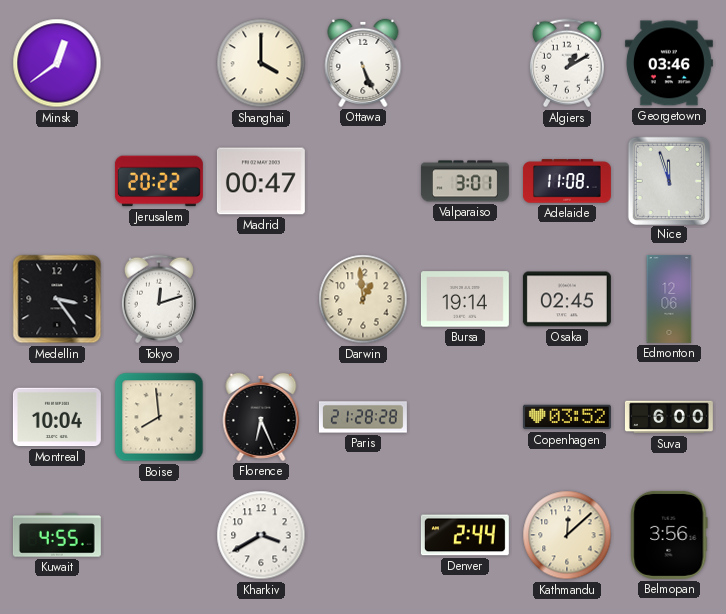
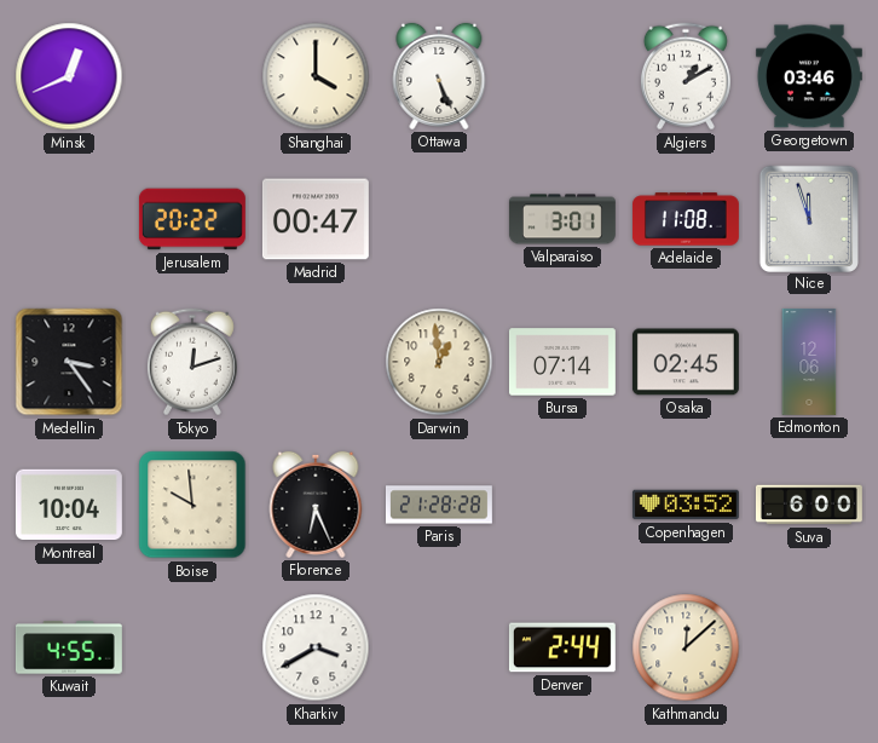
Minsk: 12:39 -> 12:41 (69, 76)
Bursa: 19:14 -> 07:14 (562, 362)
Boise: 7:59 -> 9:59 (192, 505)
Belmopan: 3:56 -> none (669, 535)
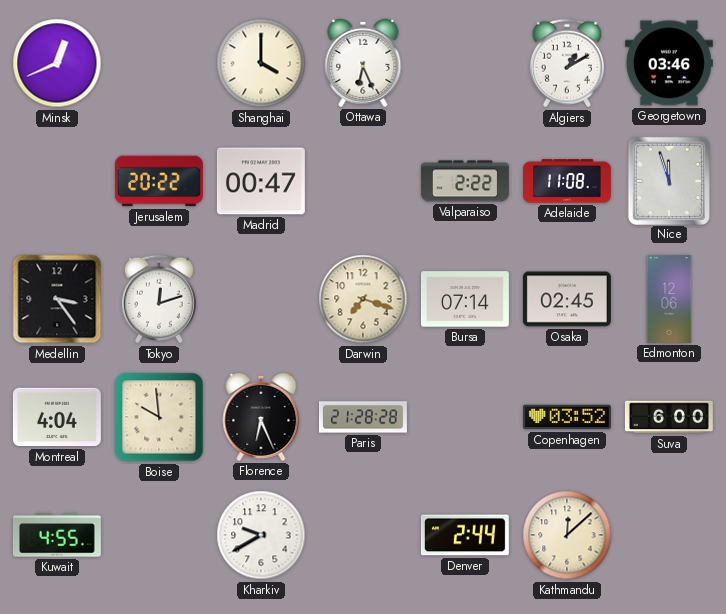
Ottawa: 5:26 -> 6:26 (363, 63)
Valparaiso: 3:01 -> 2:22 (465, 181)
Darwin: 12:59 -> 7:18 (363, 299)
Montreal: 10:04 -> 4:04 (57, 417)
Kharkiv: 3:40 -> 9:40 (261, 535)
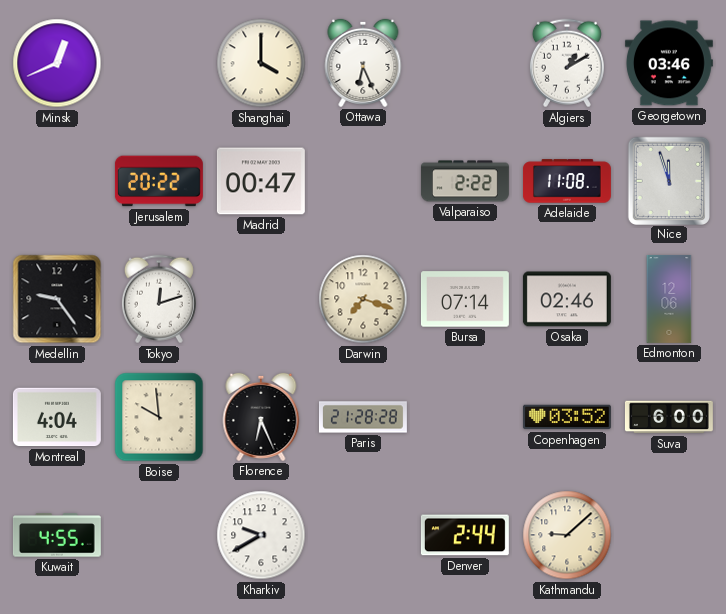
Medellin: 3:24 -> 9:24 (57, 299)
Osaka: 02:45 -> 02:46 (567, 299)
Kathmandu: 12:08 -> 9:08 (567, 535)
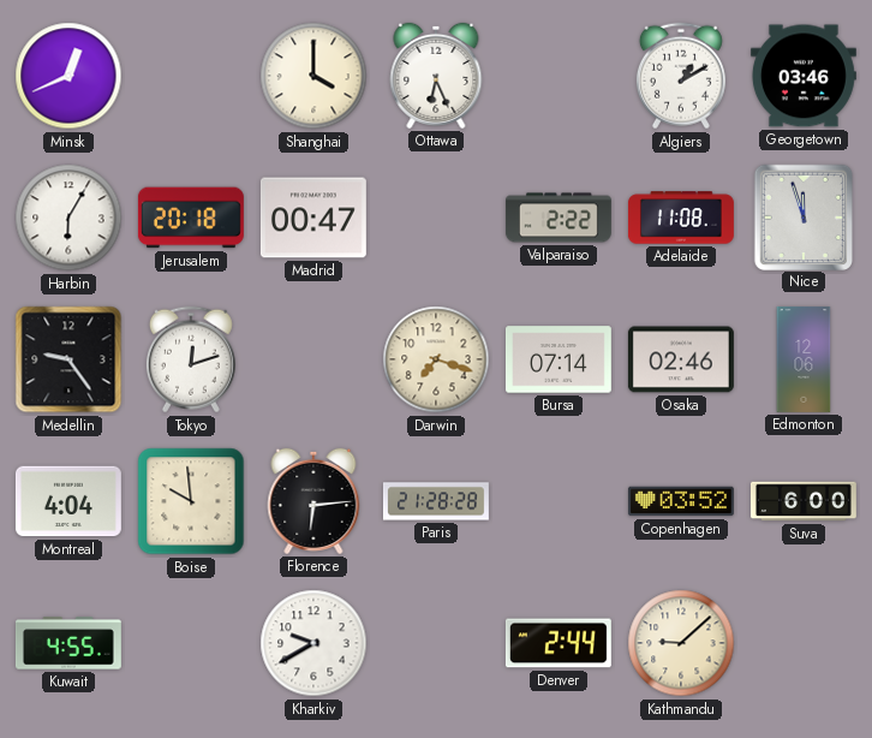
Harbin: none -> 6:05 (68, 218)
Jerusalem: 20:22 -> 20:18 (191, 218)
Florence: 6:26 -> 6:14 (313, 501)
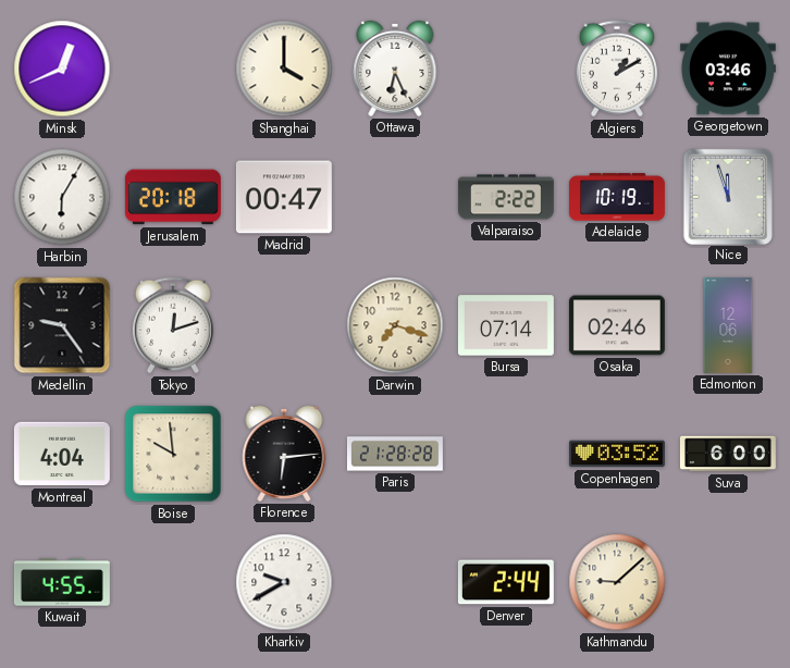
Adelaide: 11:08 -> 10:19 (617, 197)
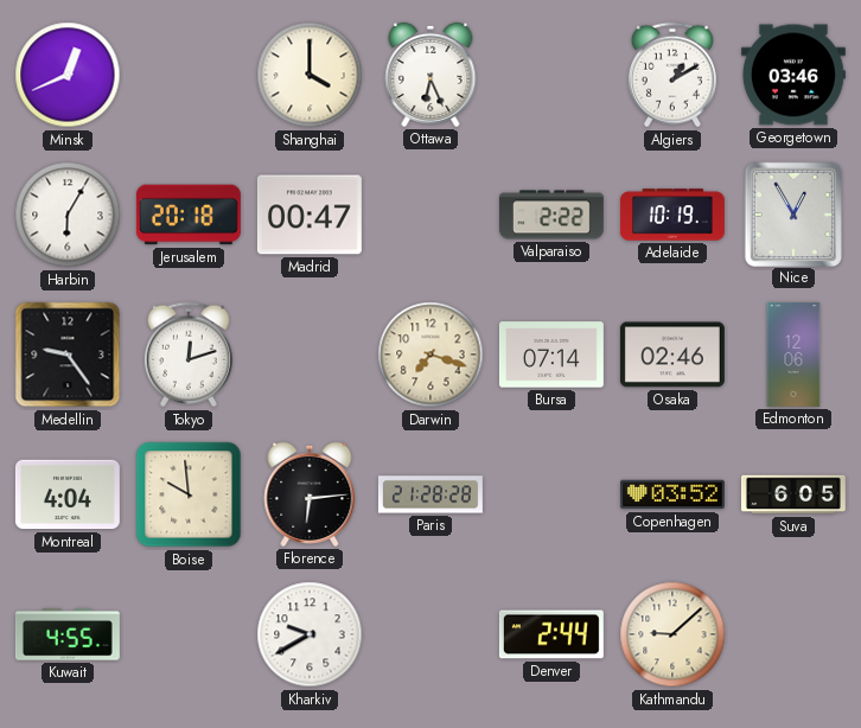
Nice: 11:57 -> 12:55 (792, 213)
Suva: 6:00 -> 6:05 (793, 494)
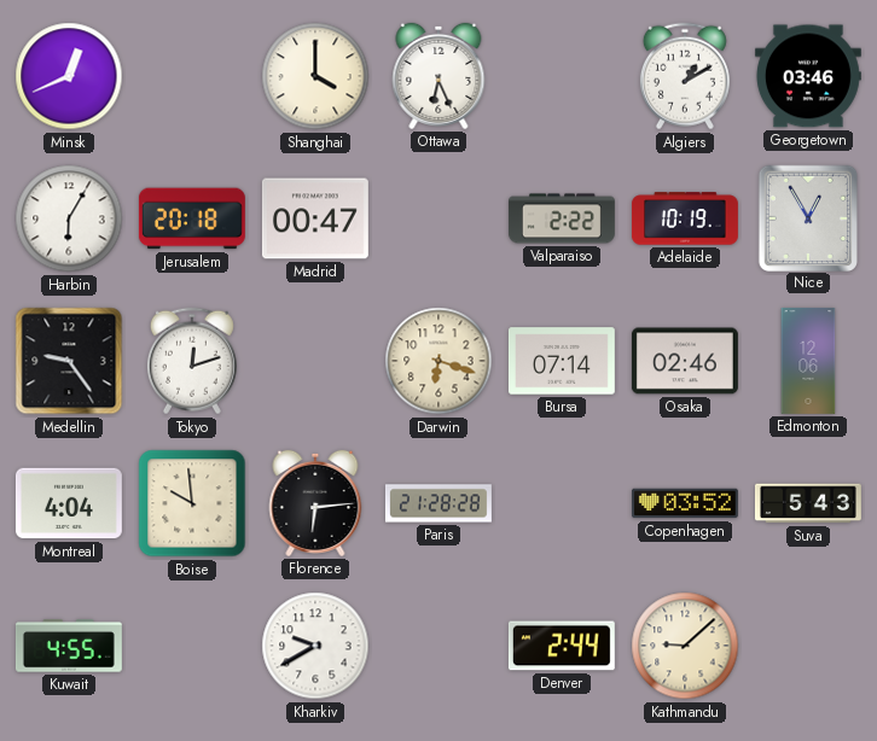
Darwin: 7:18 -> 6:18 (438, 361)
Suva: 6:05 -> 5:43 (808, 503)
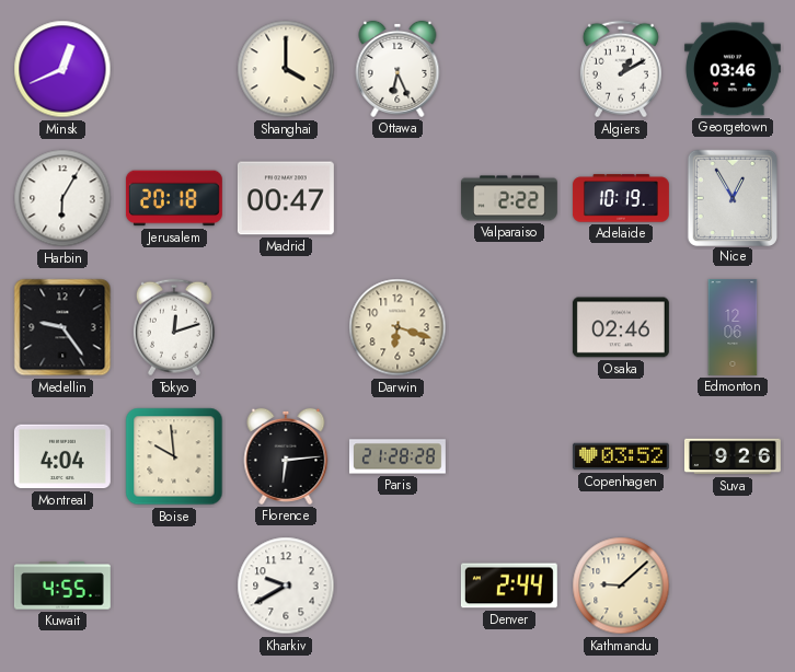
Bursa: 07:14 -> none (562, 361)
Suva: 5:43 -> 9:26 (733, 456)
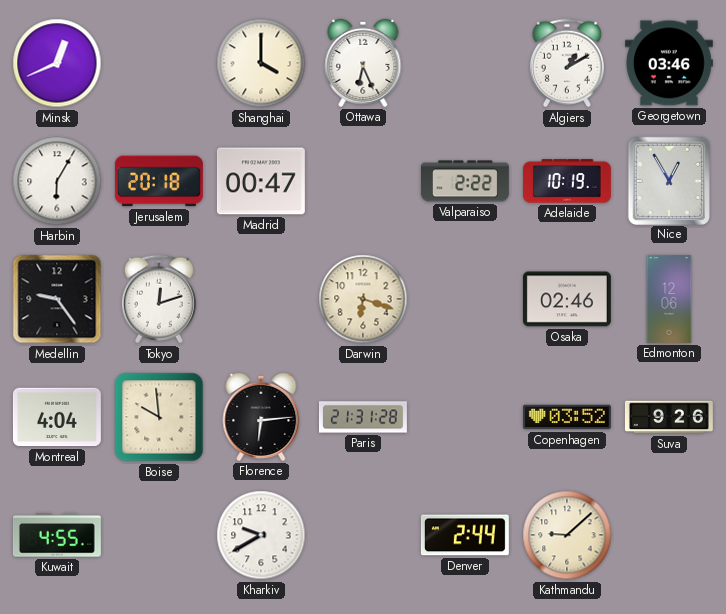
Paris: 21:28 -> 21:31 (363, 417)
